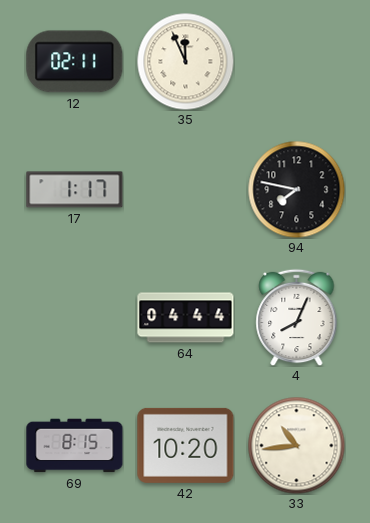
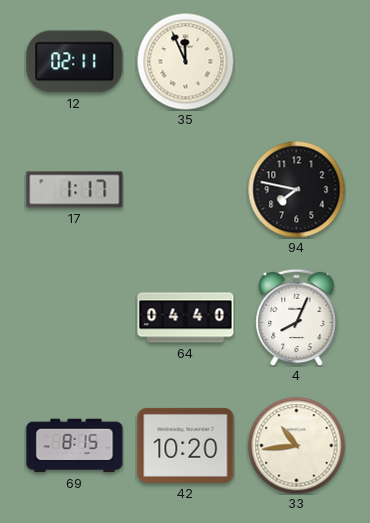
64: 04:44 -> 04:40 (186, 318)
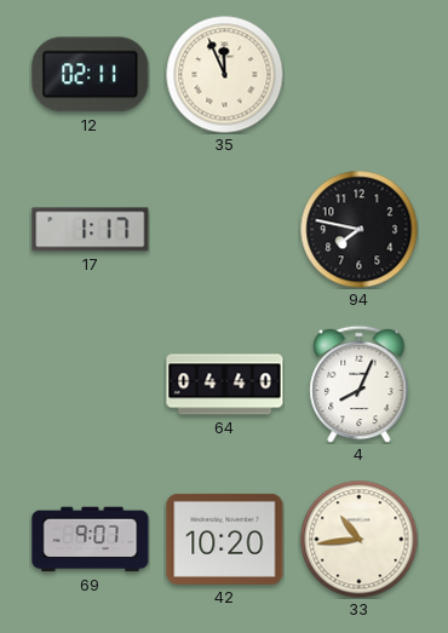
69: 8:15 -> 9:07 (91, 540)
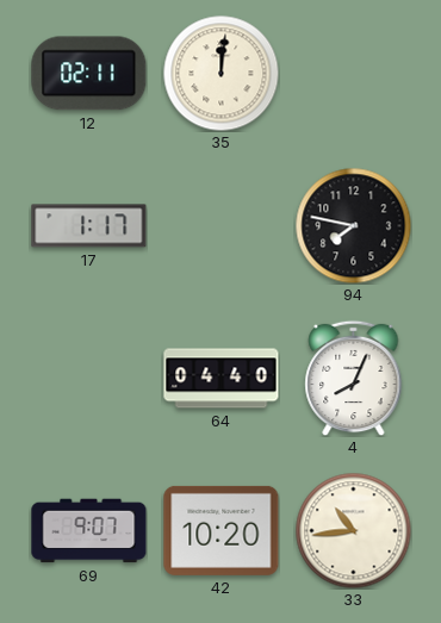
35: 11:56 -> 12:01 (220, 73)
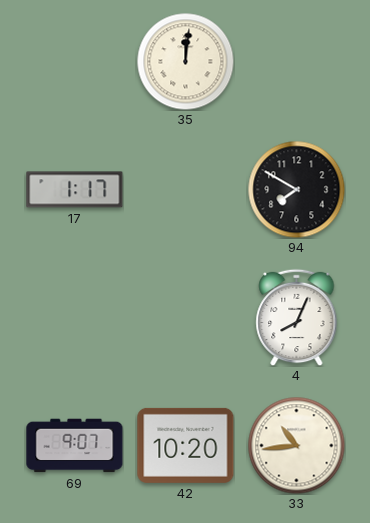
12: 02:11 -> none (89, 74)
94: 7:47 -> 7:50 (296, 189)
64: 04:40 -> none (222, 379)
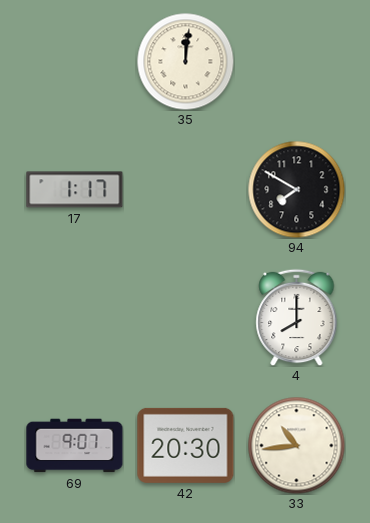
4: 8:04 -> 8:00 (297, 317)
42: 10:20 -> 20:30 (186, 445)
